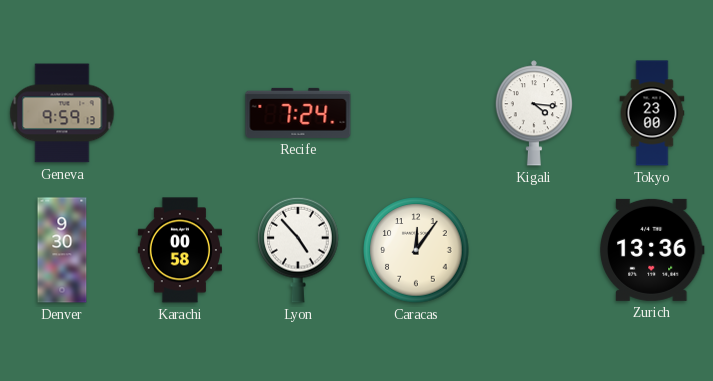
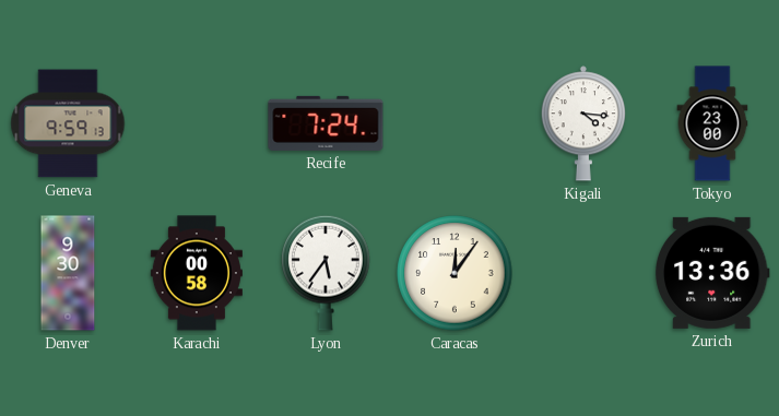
Lyon: 4:53 -> 5:36 (326, 273)
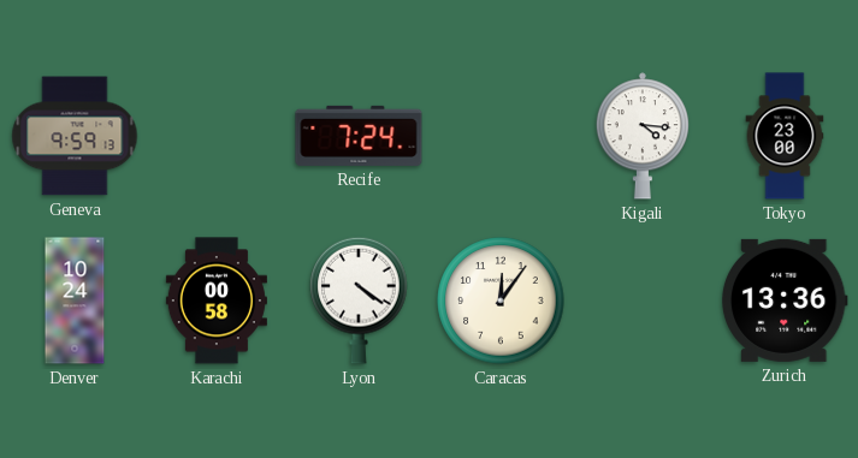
Denver: 9:30 -> 10:24 (75, 301)
Lyon: 5:36 -> 4:21 (359, 301)
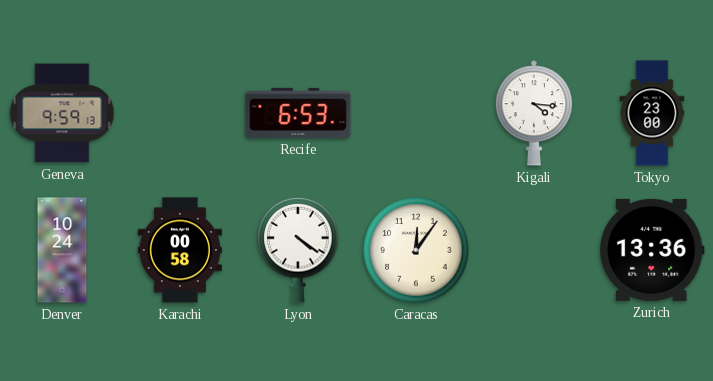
Recife: 7:24 -> 6:53 (298, 113)
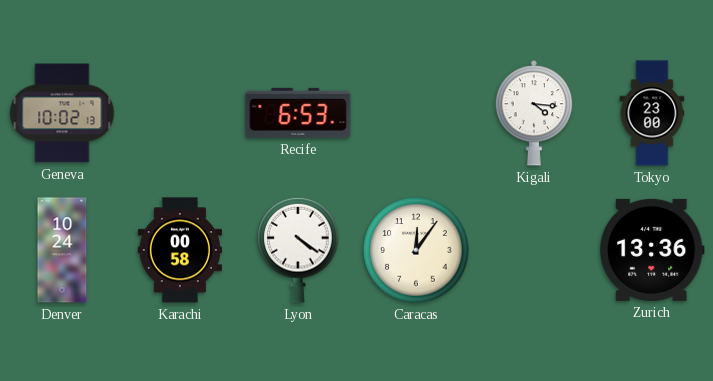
Geneva: 9:59 -> 10:02 (62, 113)
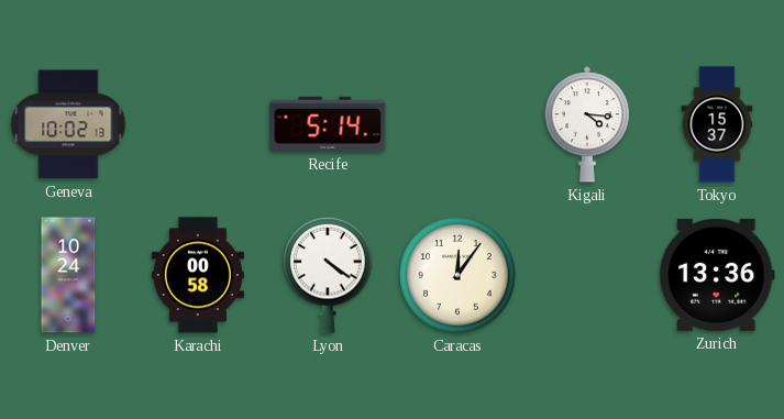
Recife: 6:53 -> 5:14 (328, 124)
Tokyo: 23:00 -> 15:37 (717, 124)
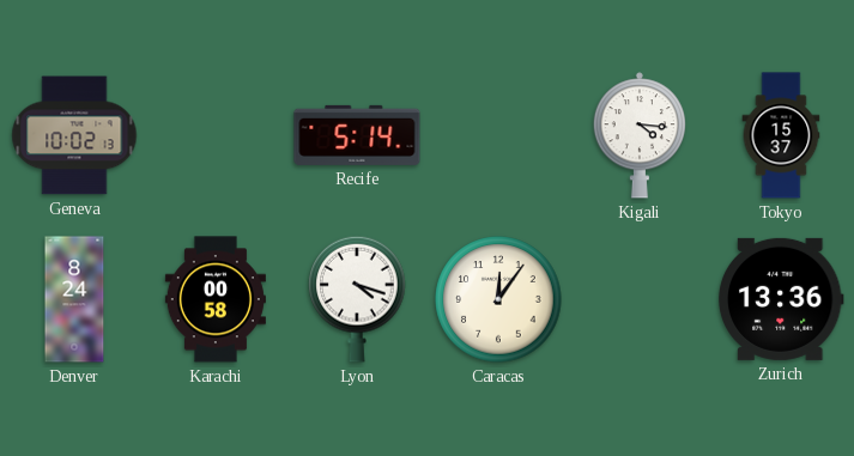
Denver: 10:24 -> 8:24 (74, 299)
Lyon: 4:21 -> 4:18 (357, 299)
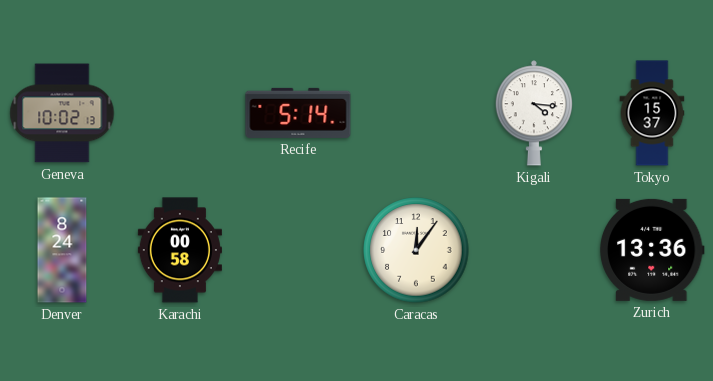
Lyon: 4:18 -> none (357, 299)
